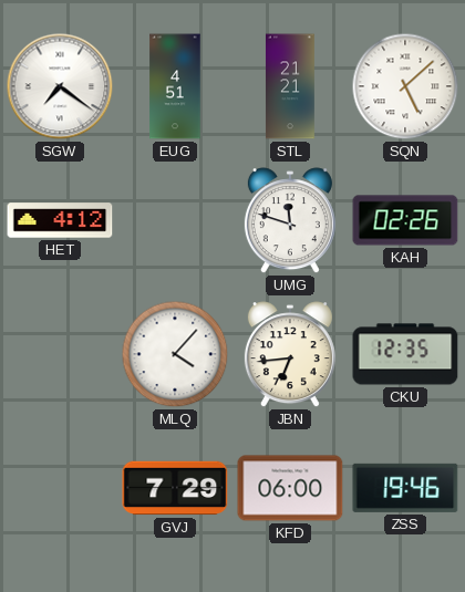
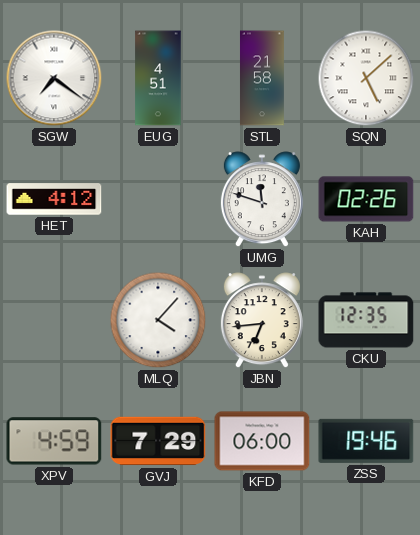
STL: 21:21 -> 21:58 (262, 78)
XPV: none -> 4:59 (54, 441)
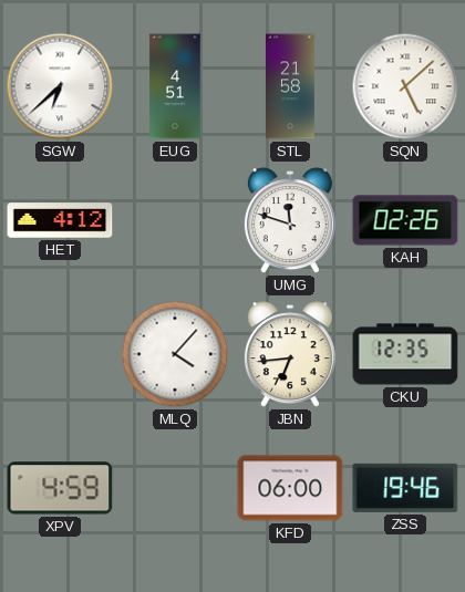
SGW: 7:21 -> 6:38 (60, 86)
GVJ: 7:29 -> none (158, 441)
